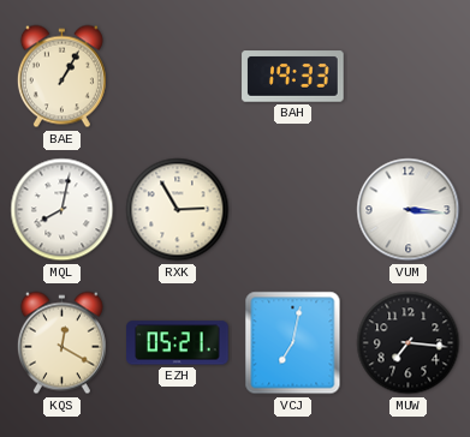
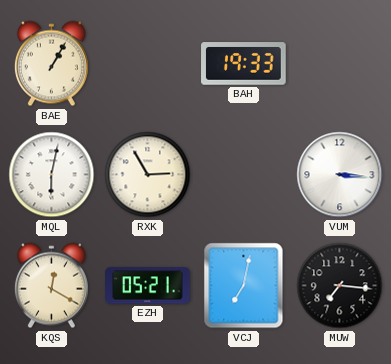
MQL: 8:02 -> 6:02 (52, 175)
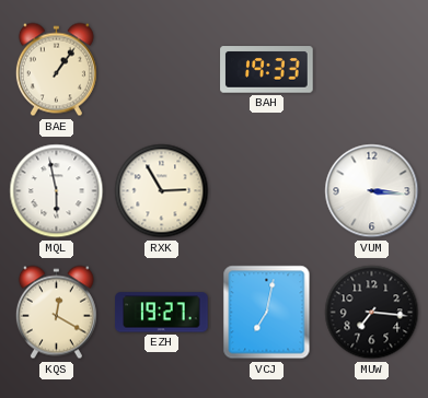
BAE: 1:05 -> 1:06 (56, 70)
MQL: 6:02 -> 5:58 (57, 191)
EZH: 05:21 -> 19:27 (162, 313)
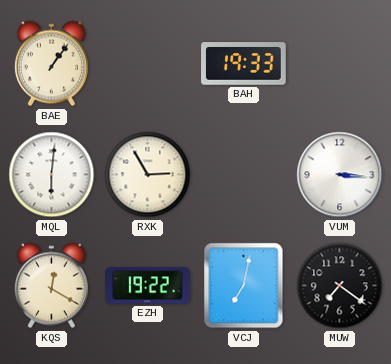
MQL: 5:58 -> 6:01 (52, 175)
EZH: 19:27 -> 19:22 (148, 286)
MUW: 7:16 -> 7:21 (340, 286)
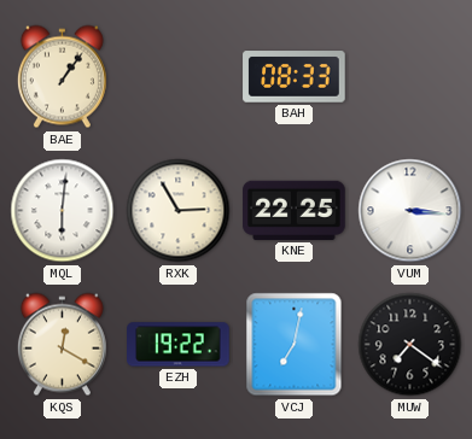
BAH: 19:33 -> 08:33 (295, 77)
KNE: none -> 22:25 (295, 210)
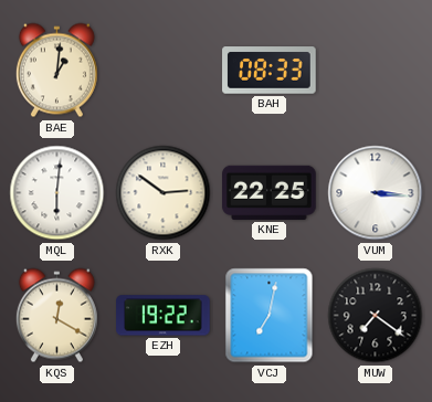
BAE: 1:06 -> 1:01 (56, 71)
RXK: 2:55 -> 2:51 (164, 193)
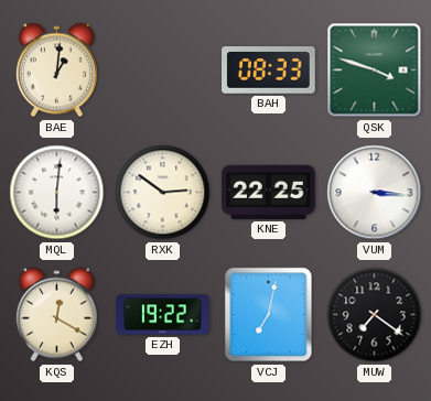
QSK: none -> 3:48 (375, 71)
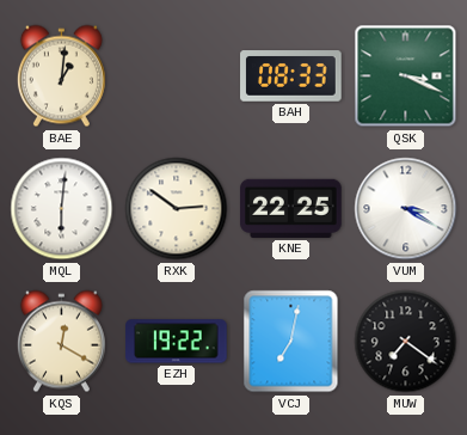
QSK: 3:48 -> 3:19 (406, 76)
VUM: 3:16 -> 3:20 (406, 209)
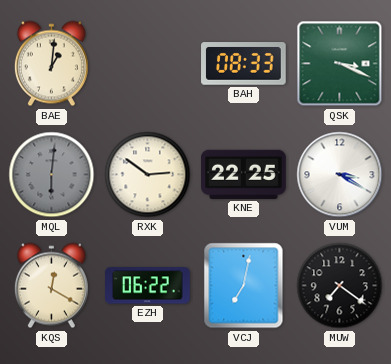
MQL dial: white -> grey (52, 175)
EZH: 19:22 -> 06:22 (148, 286)
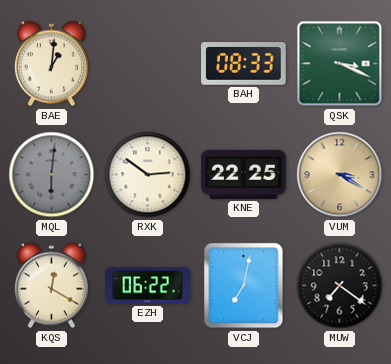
VUM dial: white -> champagne (340, 175)
